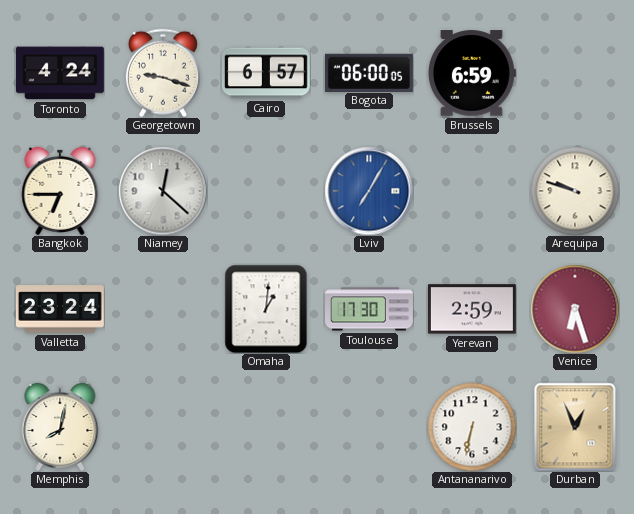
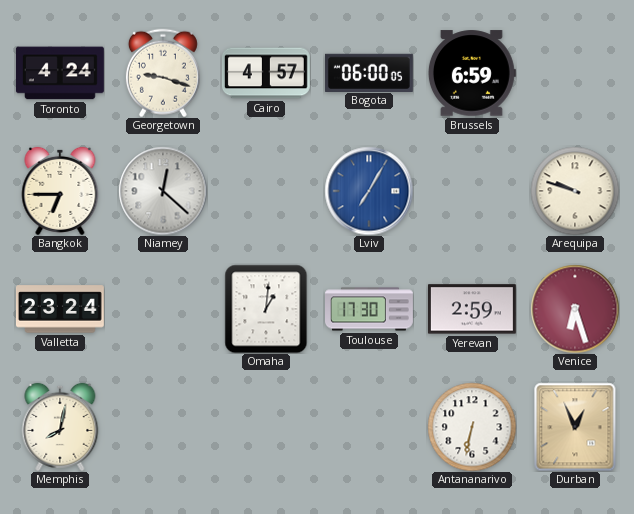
Cairo: 6:57 -> 4:57 (266, 73)
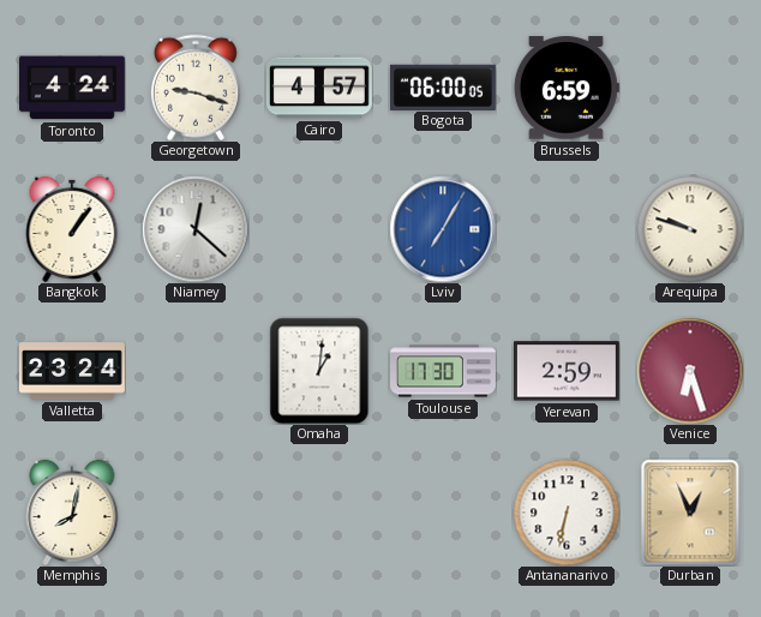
Bangkok: 6:45 -> 1:06 (72, 229)
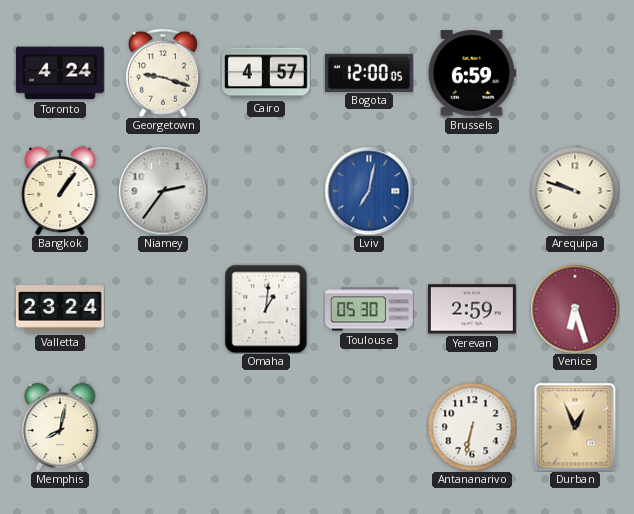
Bogota: 06:00 -> 12:00 (369, 72)
Niamey: 12:22 -> 2:36 (163, 191)
Lviv: 7:05 -> 7:02 (369, 191)
Toulouse: 17:30 -> 05:30 (370, 309)
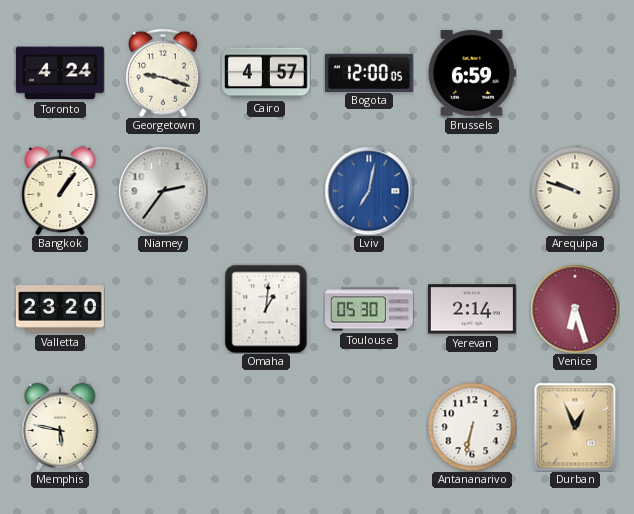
Valletta: 23:24 -> 23:20 (60, 309)
Yerevan: 2:59 -> 2:14 (472, 309)
Memphis: 8:02 -> 5:47 (60, 427)
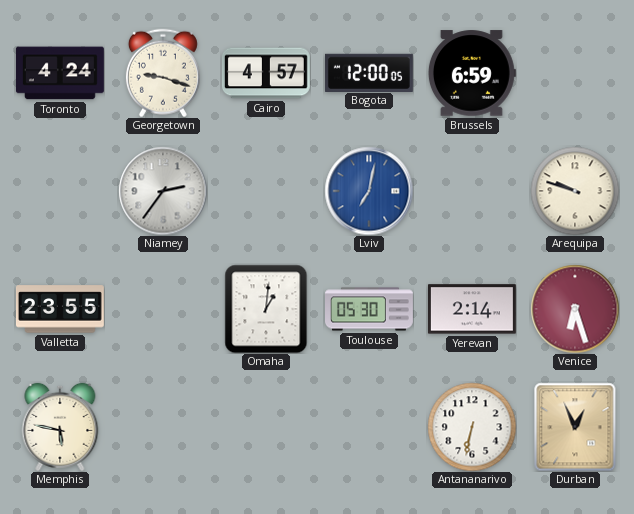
Bangkok: 1:06 -> none (60, 191)
Valletta: 23:20 -> 23:55 (60, 309)
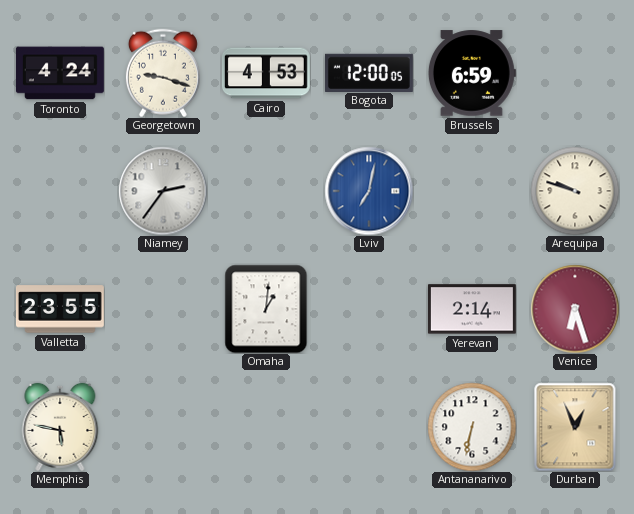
Cairo: 4:57 -> 4:53 (266, 73)
Toulouse: 05:30 -> none (370, 309)
